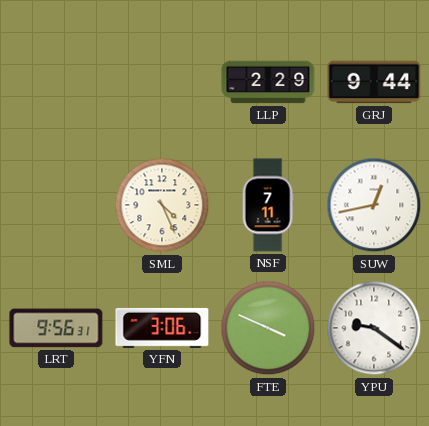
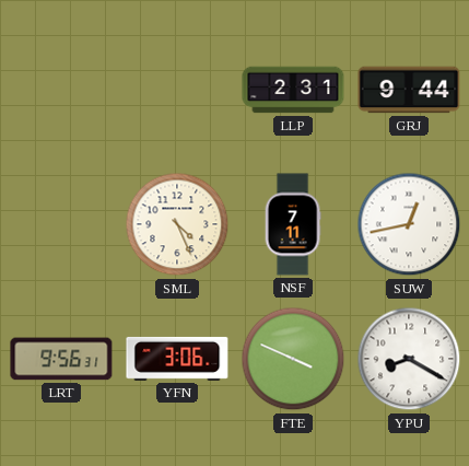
LLP: 2:29 -> 2:31 (293, 90)
YPU: 9:21 -> 8:20 (409, 359)
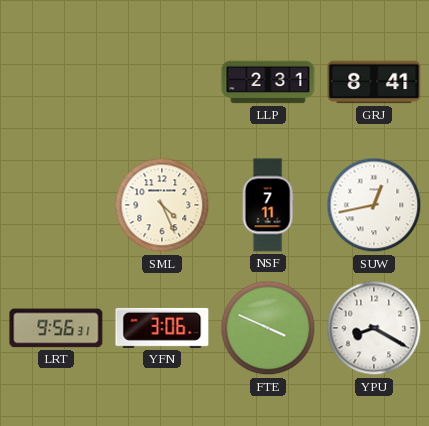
GRJ: 9:44 -> 8:41 (374, 82)
